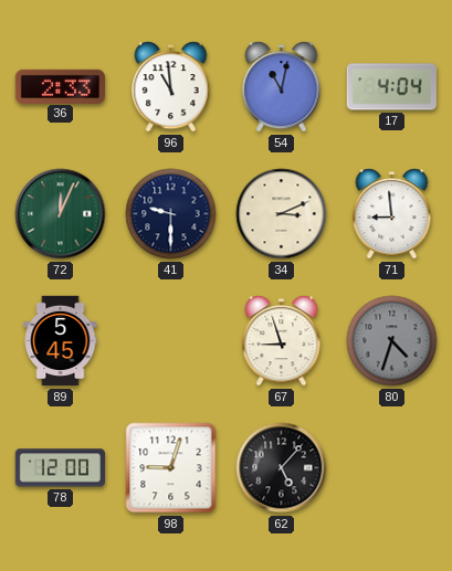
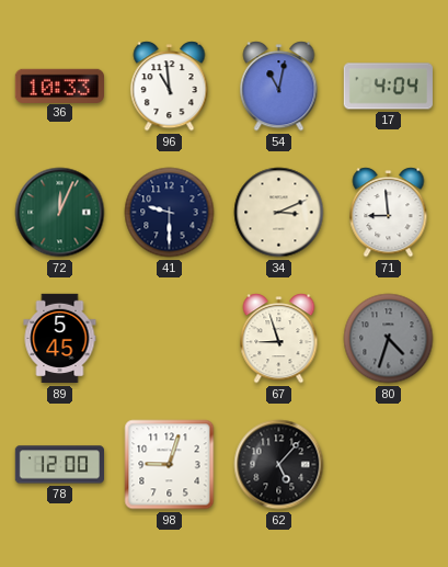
36: 2:33 -> 10:33 (59, 86)
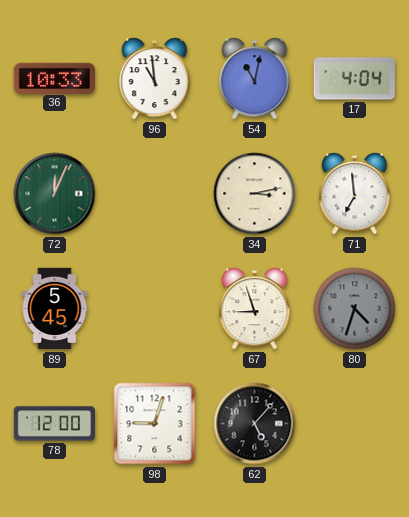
41: 9:30 -> none (170, 213)
34: 3:11 -> 3:13 (255, 194)
71: 8:59 -> 6:59 (355, 194)
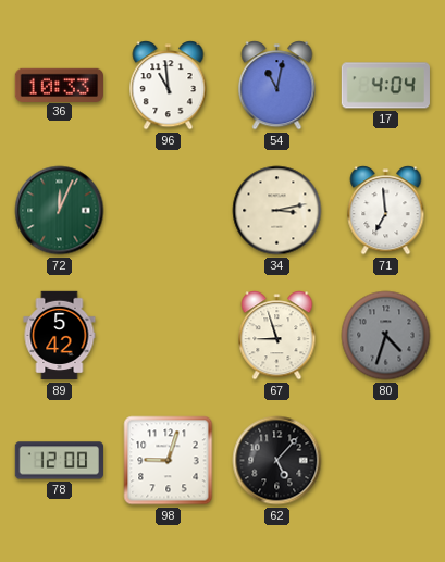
89: 5:45 -> 5:42 (60, 336)
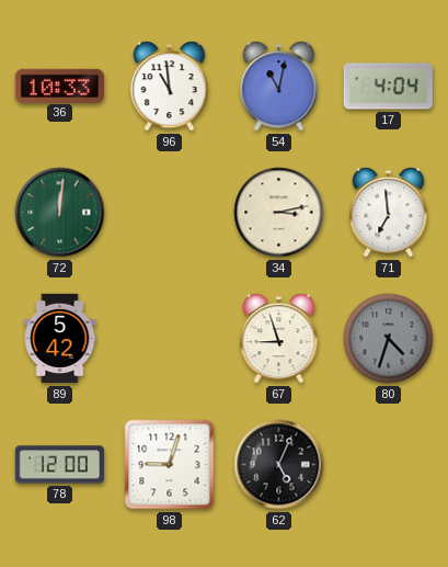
72: 12:04 -> 12:01 (60, 213)
62: 5:07 -> 5:04 (279, 465)
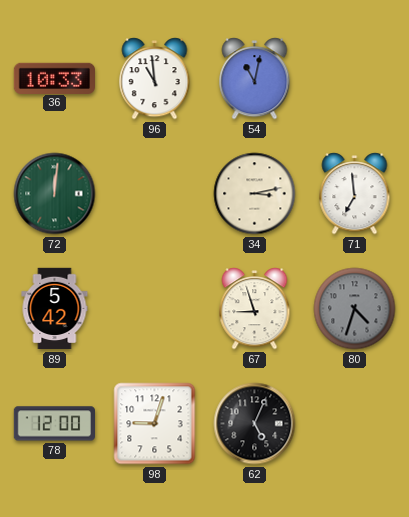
17: 4:04 -> none (388, 87)
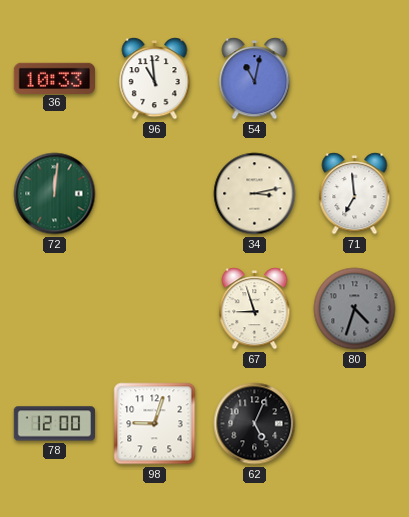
89: 5:42 -> none (55, 309)
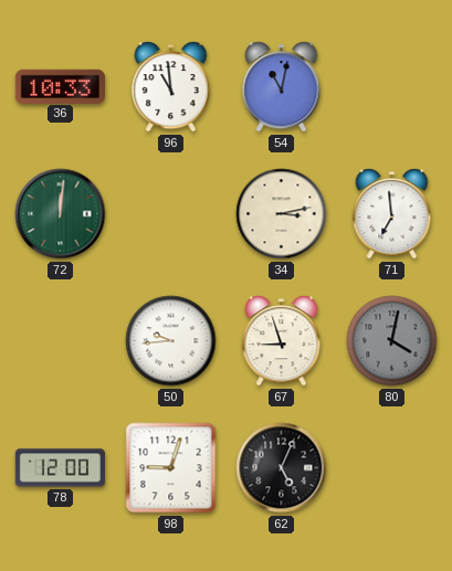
50: none -> 9:44 (171, 341)
80: 4:33 -> 4:02 (392, 341)
